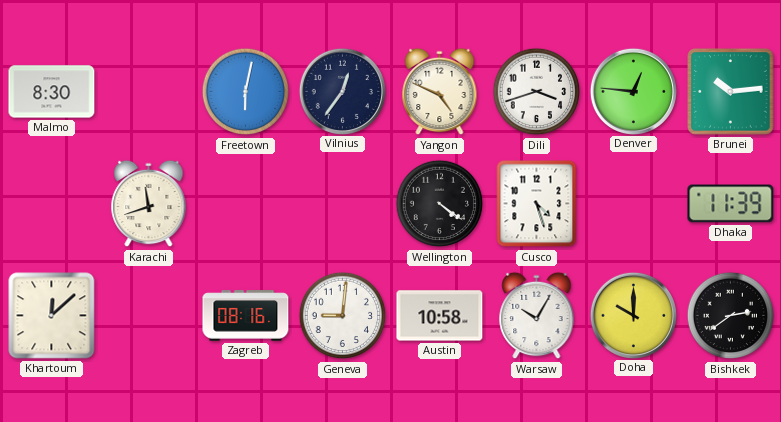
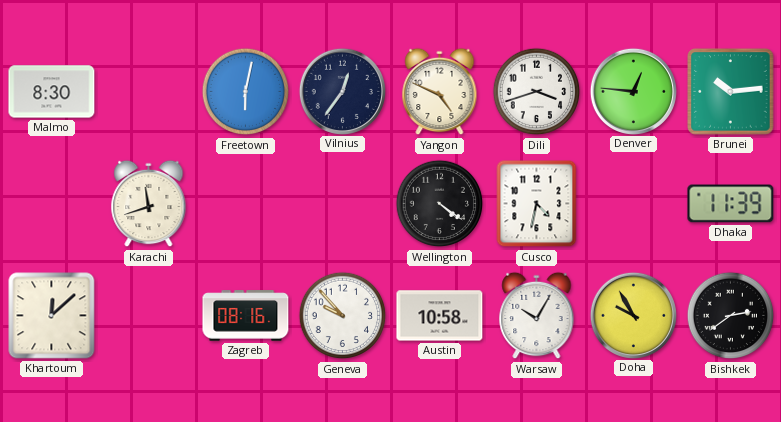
Cusco: 4:27 -> 4:32 (537, 204)
Geneva: 9:01 -> 9:53 (343, 316)
Doha: 10:00 -> 9:55 (633, 315)
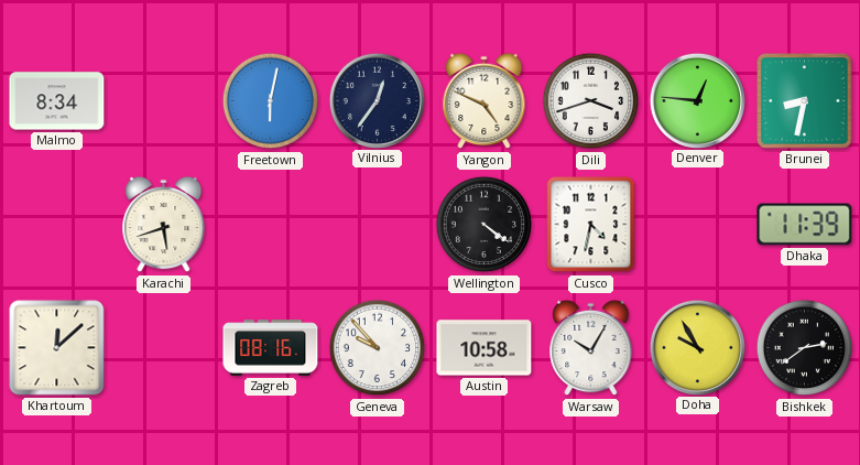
Malmo: 8:30 -> 8:34 (57, 101)
Brunei: 10:14 -> 8:32 (805, 101)
Karachi: 11:42 -> 5:42 (164, 225)
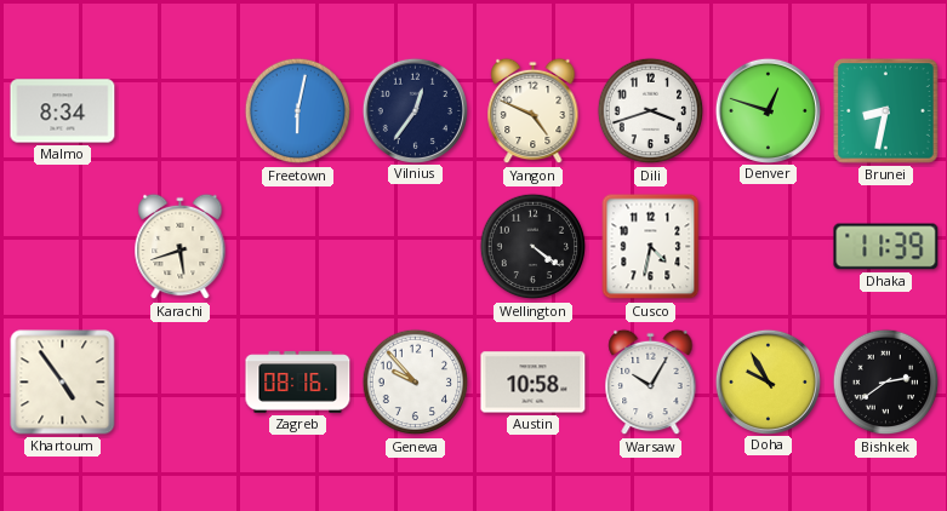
Denver: 12:46 -> 12:48 (768, 110)
Khartoum: 12:08 -> 4:54 (63, 383)
